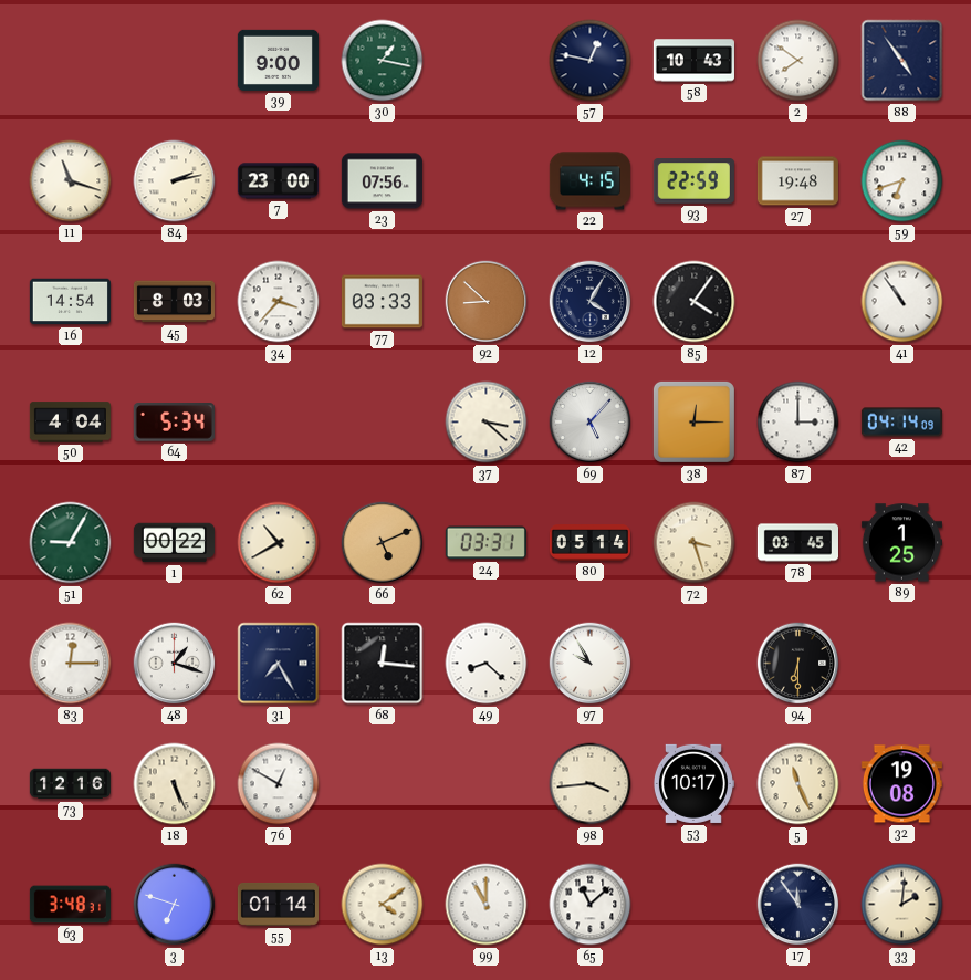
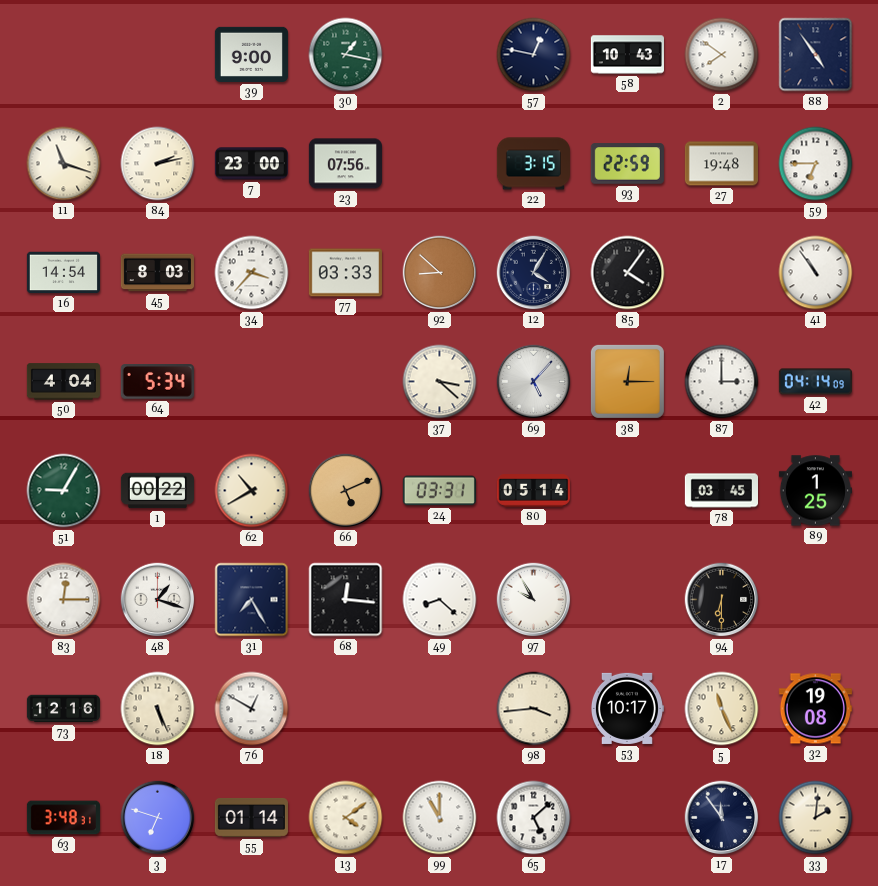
22: 4:15 -> 3:15 (533, 164)
59: 6:42 -> 6:45 (816, 164)
72: 3:27 -> none (695, 543)
65: 11:08 -> 5:08 (534, 818)
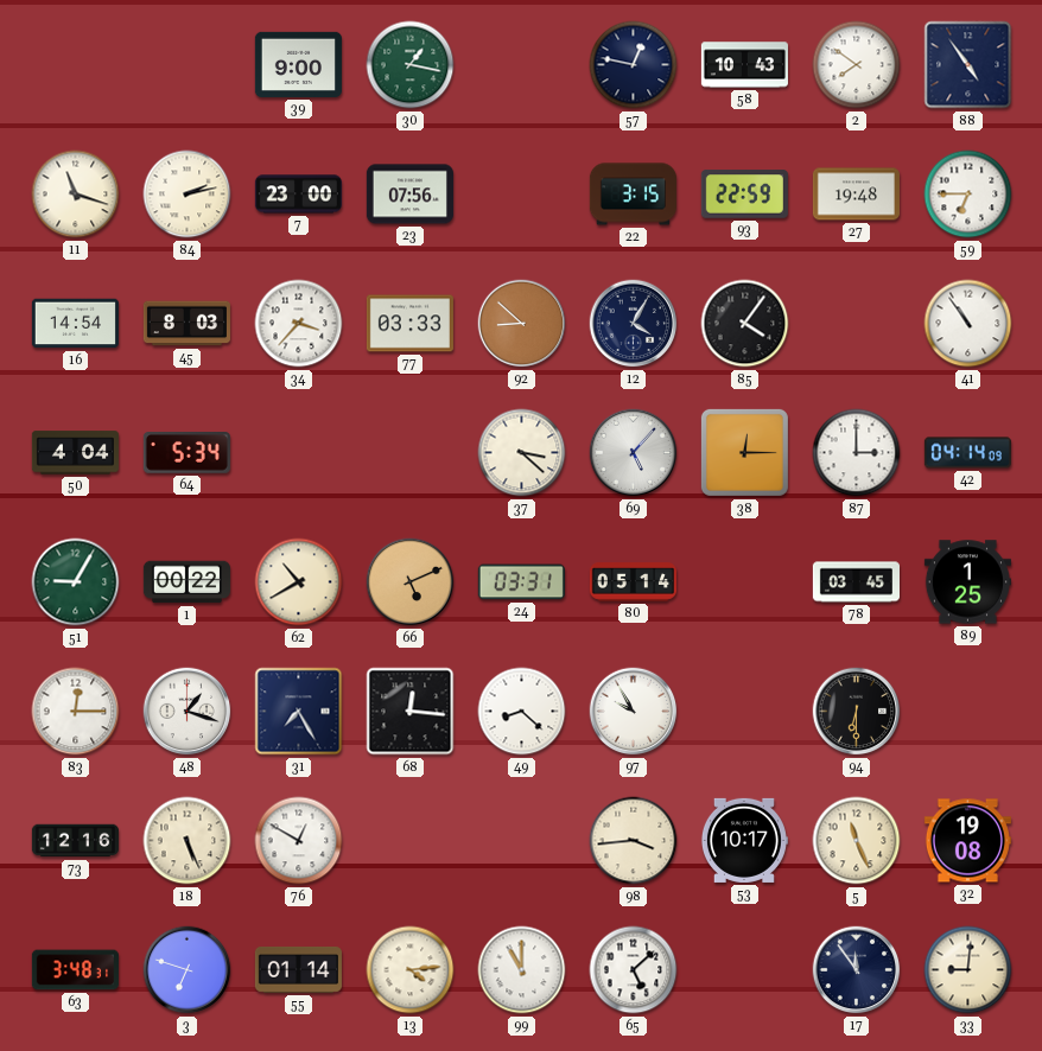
13: 4:09 -> 4:14 (411, 970)
33: 2:01 -> 9:01 (968, 970)
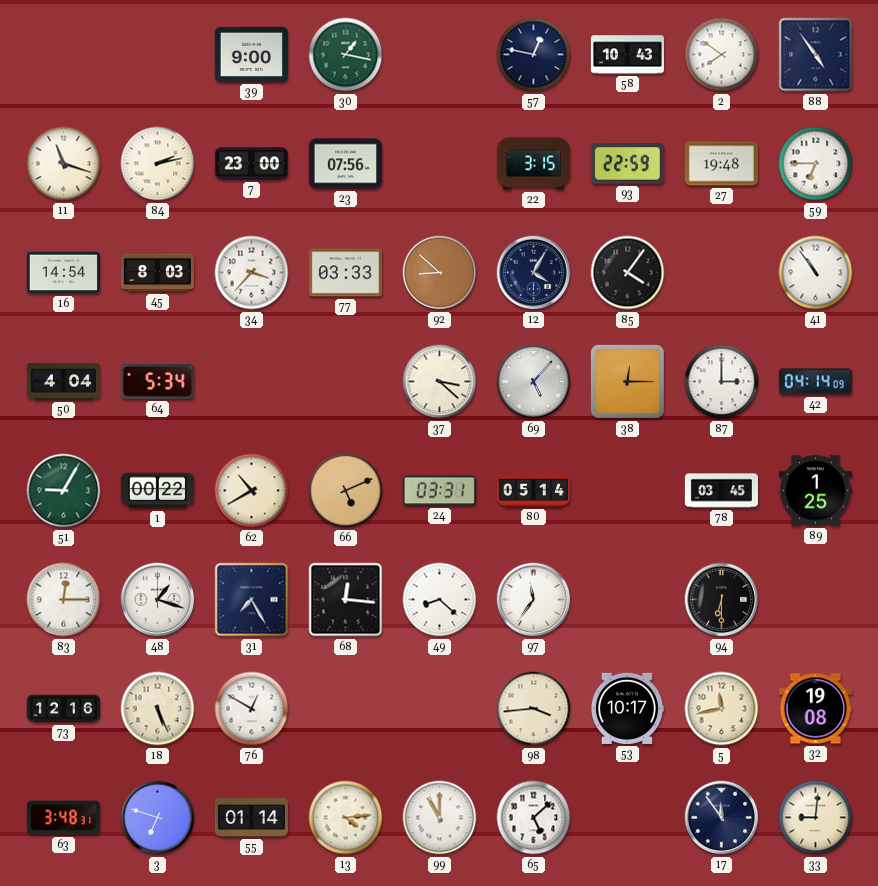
97: 9:55 -> 11:36 (534, 600)
5: 11:26 -> 11:43 (722, 709)
